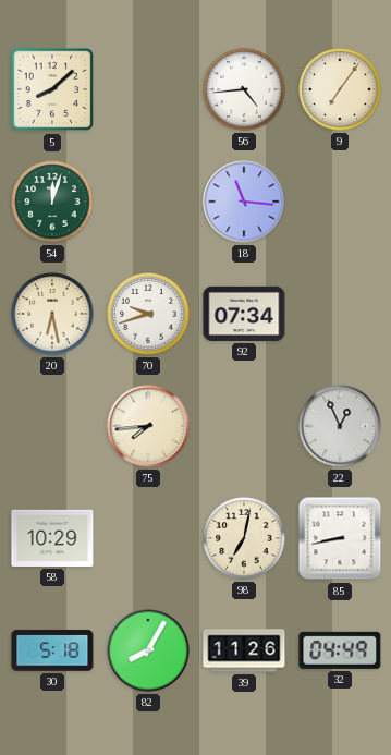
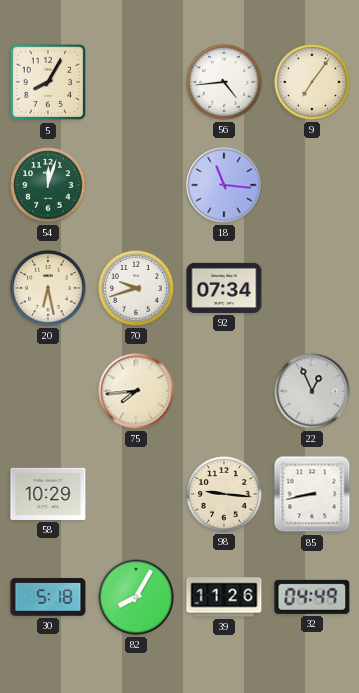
5: 8:08 -> 8:05 (48, 82)
98: 7:02 -> 9:16 (224, 494)
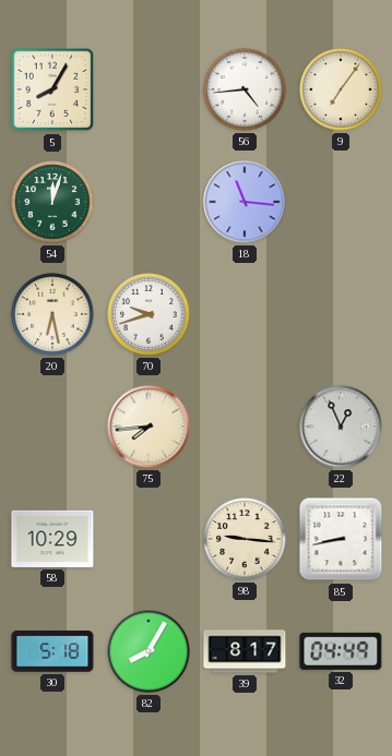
92: 07:34 -> none (224, 288)
39: 11:26 -> 8:17 (245, 651)
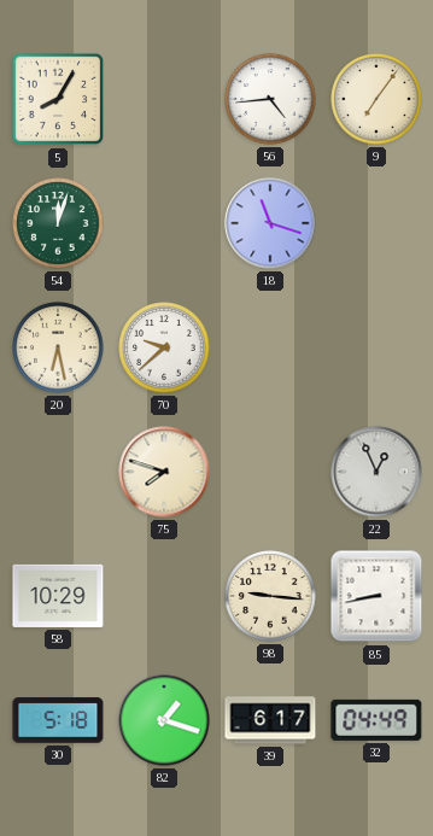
18: 11:16 -> 11:18 (270, 223)
70: 9:42 -> 9:38 (164, 347)
75: 7:44 -> 7:48 (164, 472)
82: 8:05 -> 1:18 (164, 720)
39: 8:17 -> 6:17 (270, 720)
